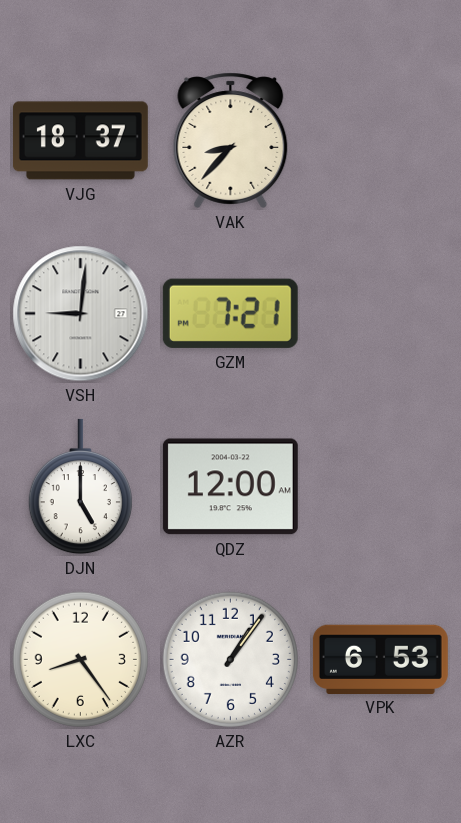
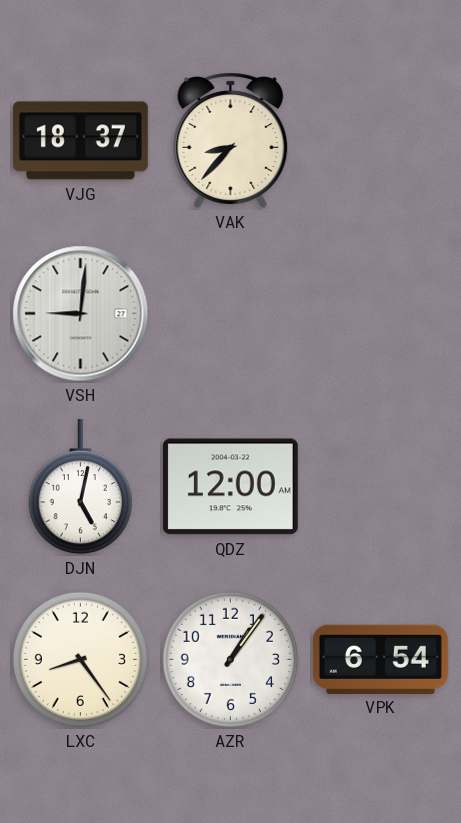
GZM: 7:21 -> none (230, 313)
DJN: 5:00 -> 5:02 (80, 487)
VPK: 6:53 -> 6:54 (380, 659)
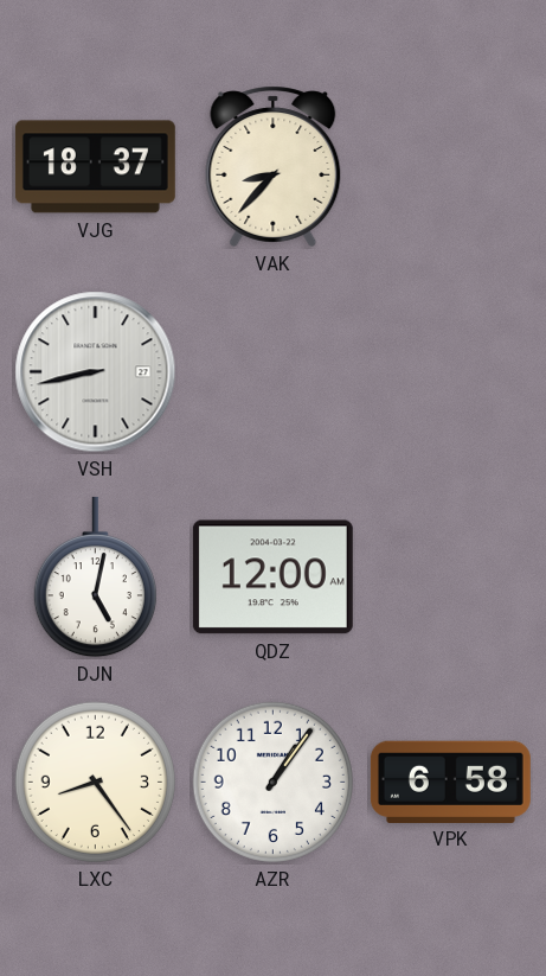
VSH: 9:01 -> 8:43 (96, 372)
VPK: 6:54 -> 6:58 (450, 782)
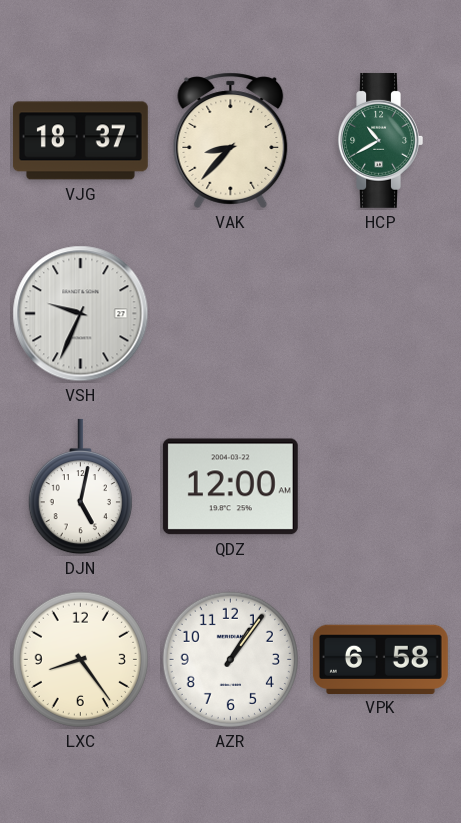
HCP: none -> 10:40 (380, 140)
VSH: 8:43 -> 9:34 (81, 314)
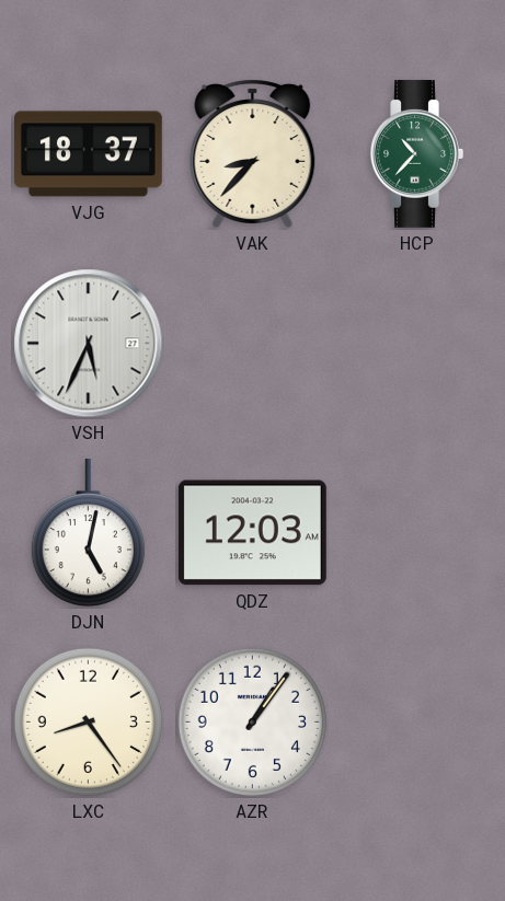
HCP: 10:40 -> 10:37 (416, 153)
VSH: 9:34 -> 5:34 (89, 344)
QDZ: 12:00 -> 12:03 (252, 533)
VPK: 6:58 -> none (380, 659)
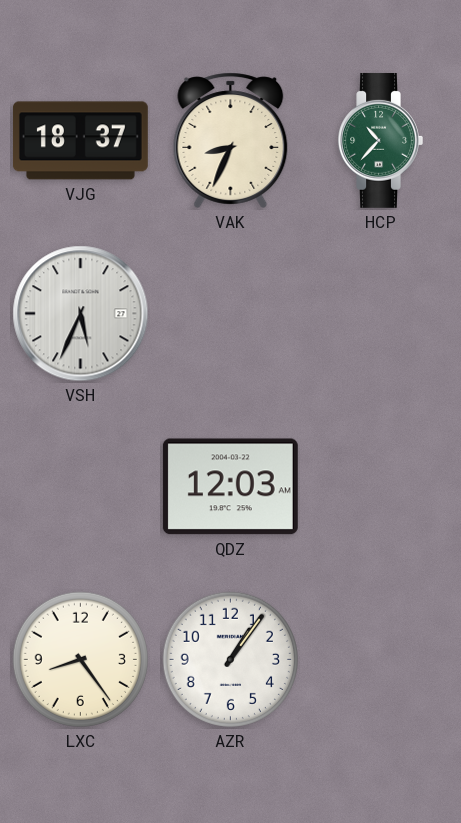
VAK: 8:37 -> 8:34 (231, 140)
DJN: 5:02 -> none (88, 533)
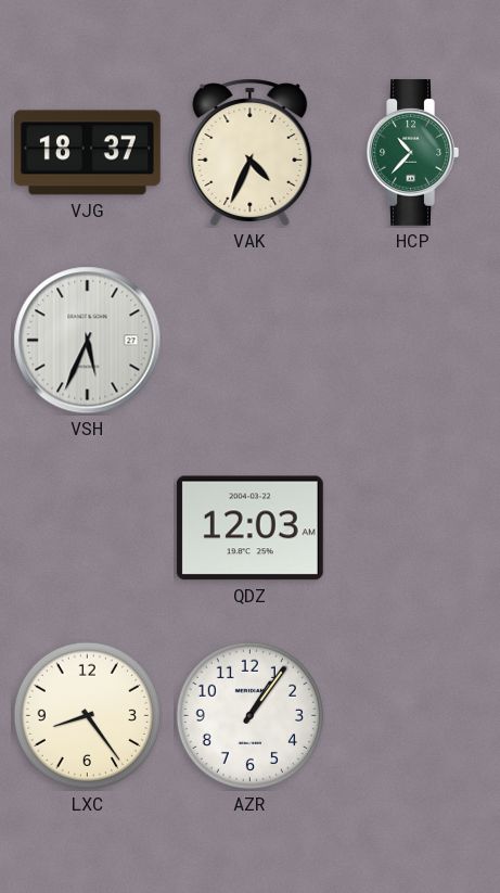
VAK: 8:34 -> 4:34 (251, 152)
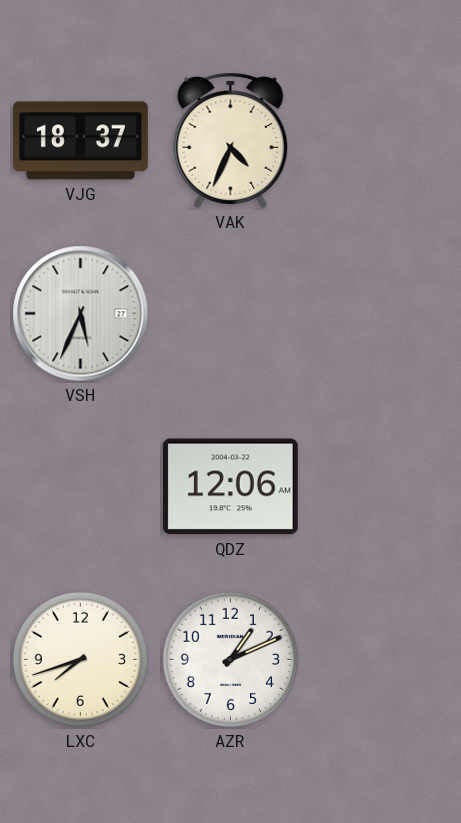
HCP: 10:37 -> none (412, 152)
QDZ: 12:03 -> 12:06 (230, 487)
LXC: 8:24 -> 7:42 (80, 659)
AZR: 1:06 -> 1:11 (230, 659)
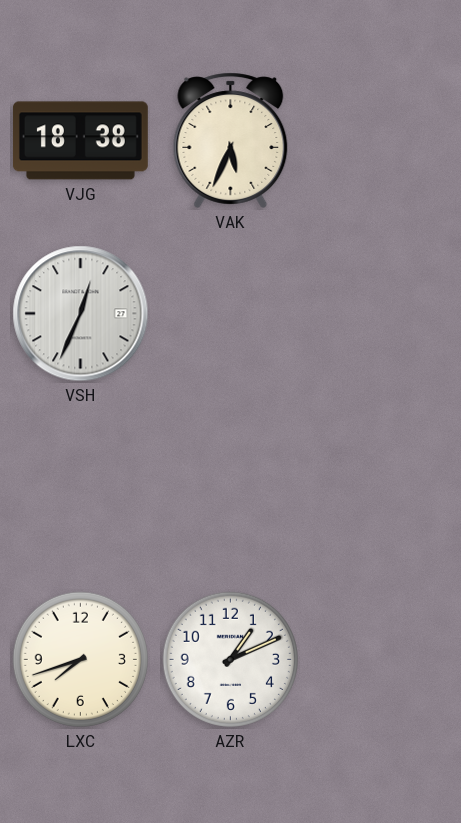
VJG: 18:37 -> 18:38 (80, 141)
VAK: 4:34 -> 5:34 (231, 140)
VSH: 5:34 -> 12:34 (81, 314)
QDZ: 12:06 -> none (230, 487)
